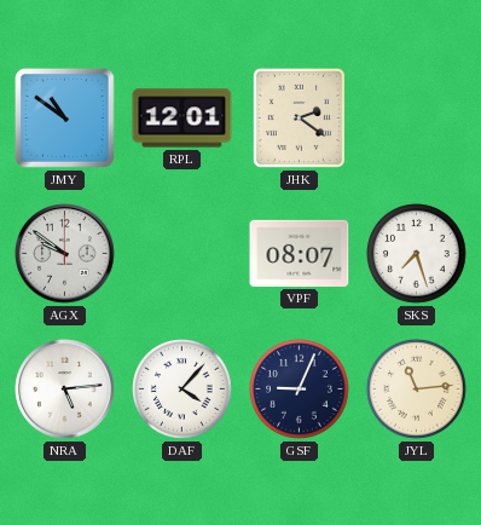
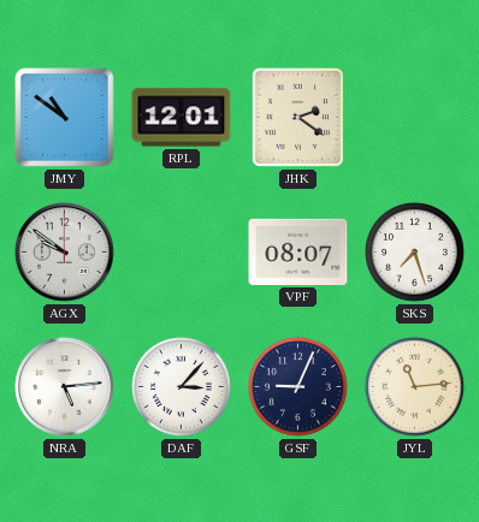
DAF: 4:07 -> 3:07 (182, 387)
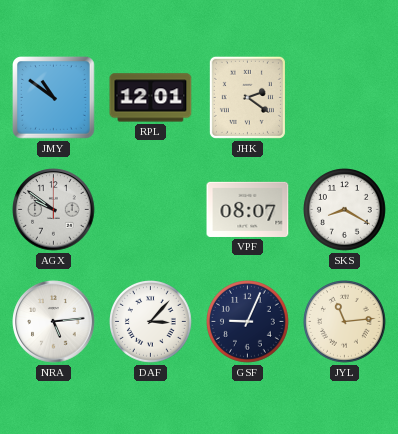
SKS: 7:27 -> 8:20 (345, 210)
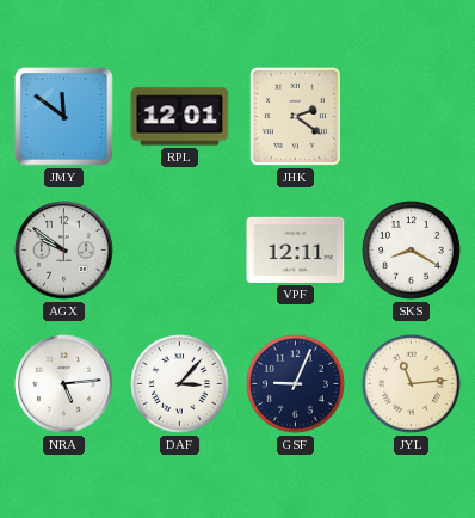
JMY: 10:51 -> 11:51 (64, 117)
VPF: 08:07 -> 12:11 (296, 249)
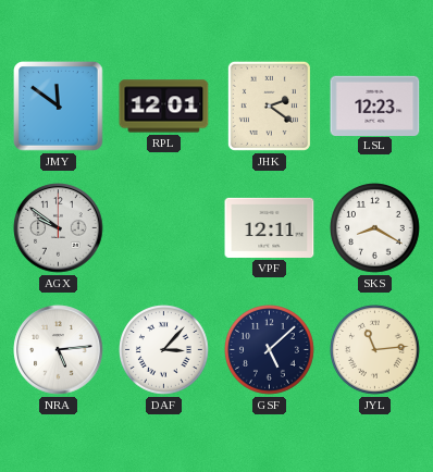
LSL: none -> 12:23 (375, 105)
GSF: 9:04 -> 5:08 (270, 350)
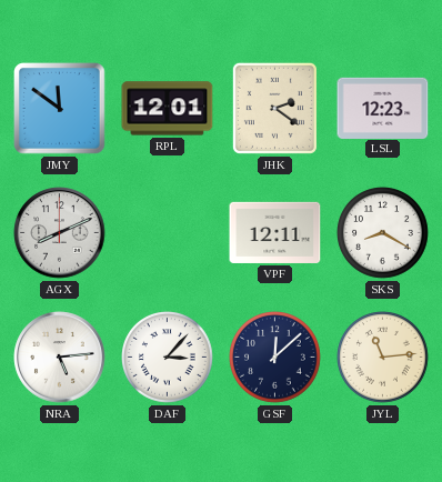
AGX: 9:51 -> 8:11 (60, 233)
GSF: 5:08 -> 12:08 (275, 358)
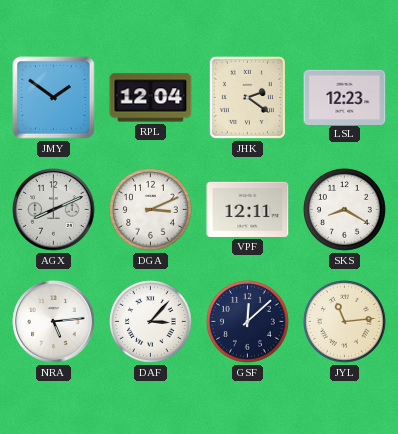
JMY: 11:51 -> 1:51 (54, 98)
RPL: 12:01 -> 12:04 (151, 98)
DGA: none -> 3:11 (151, 210)
